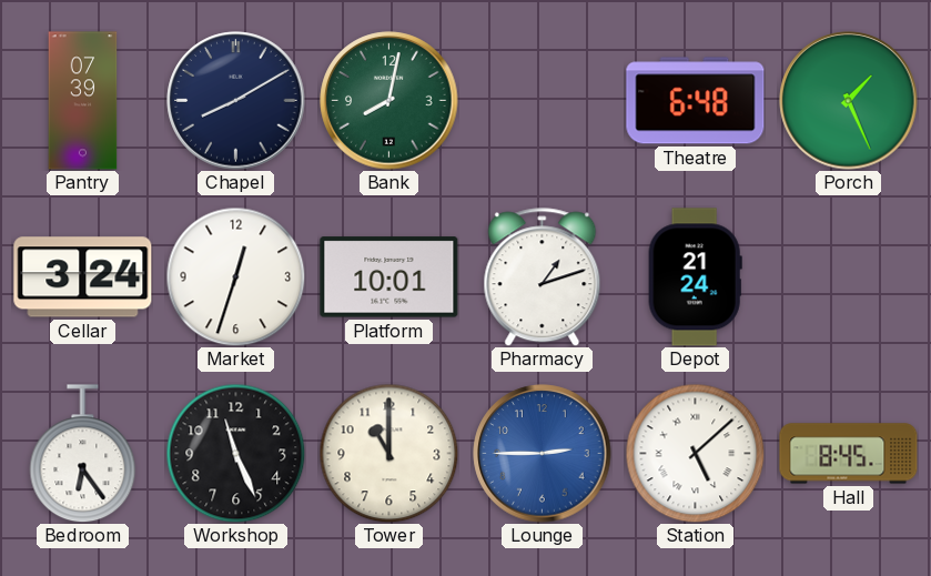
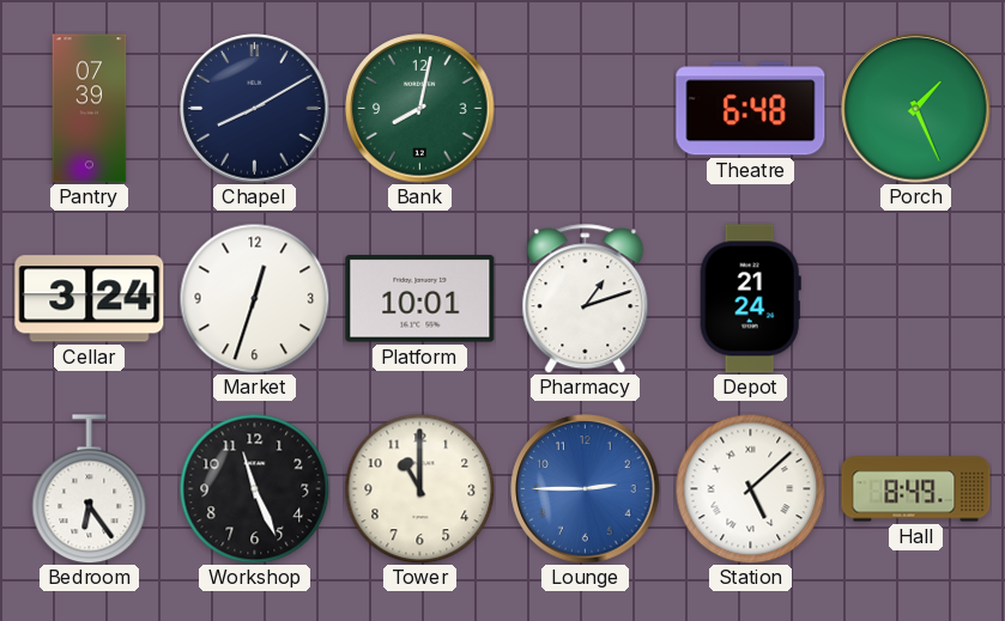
Hall: 8:45 -> 8:49 (916, 489)
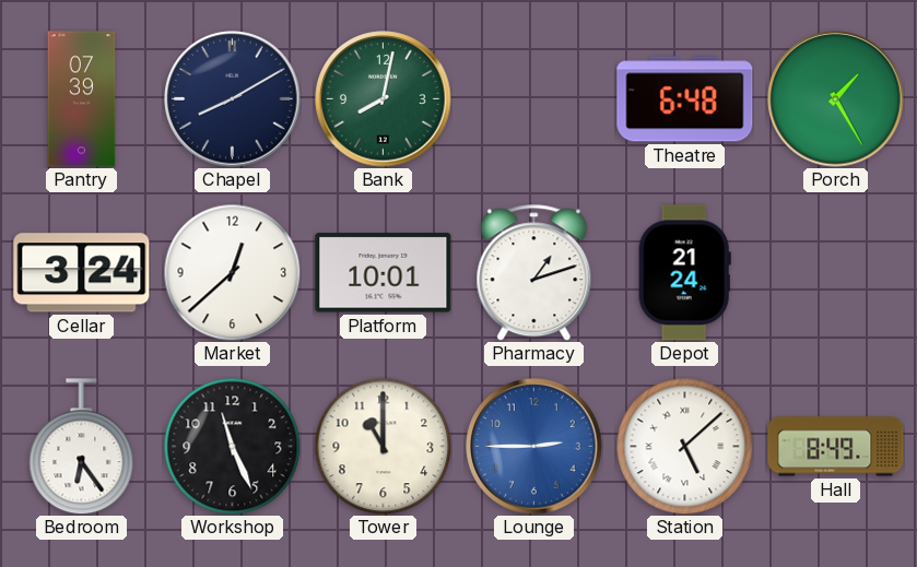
Porch: 1:26 -> 1:25 (836, 99)
Market: 12:33 -> 12:38 (232, 272)
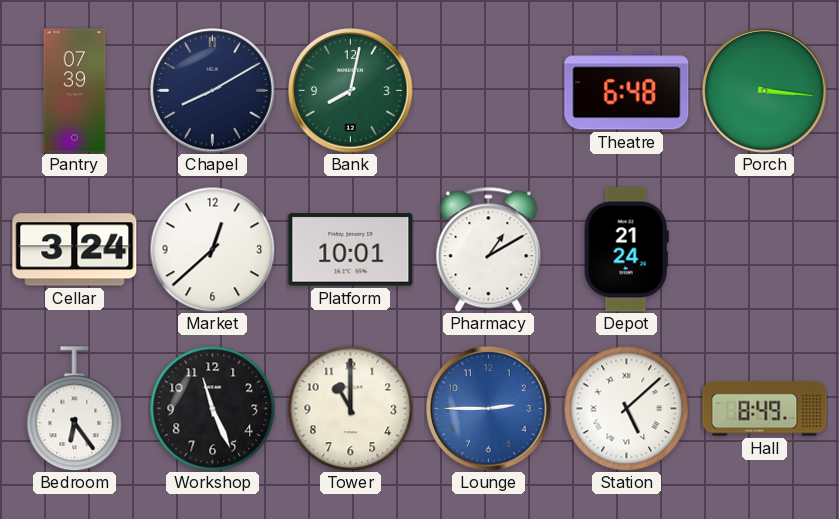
Porch: 1:25 -> 3:16 (765, 91)
Pharmacy: 1:12 -> 1:10 (489, 250)
